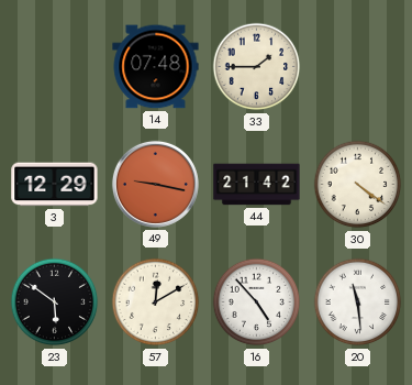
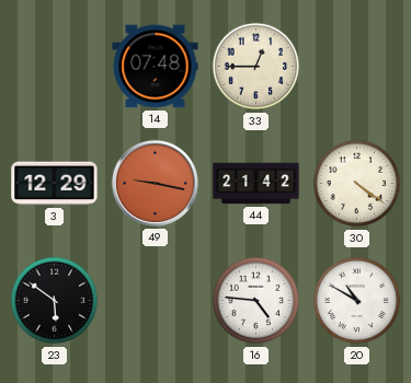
33: 1:45 -> 12:45 (256, 67)
57: 12:10 -> none (156, 302)
16: 4:53 -> 4:46 (256, 301)
20: 11:29 -> 10:50 (357, 301)
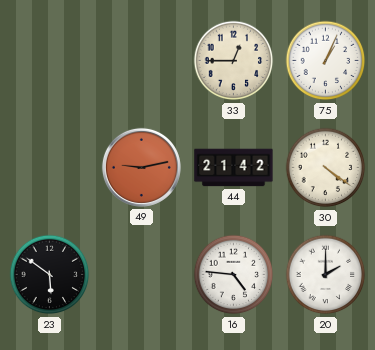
14: 07:48 -> none (156, 67)
75: none -> 1:04 (326, 61)
3: 12:29 -> none (55, 184)
49: 9:17 -> 9:13 (141, 167)
20: 10:50 -> 2:00 (326, 275)
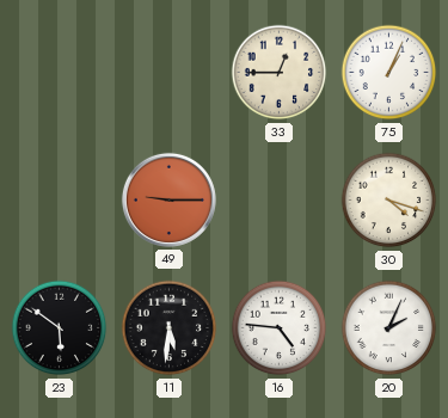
49: 9:13 -> 9:15 (168, 199)
44: 21:42 -> none (234, 168)
30: 4:21 -> 4:18 (389, 201)
11: none -> 5:31 (170, 328)
20: 2:00 -> 2:04 (389, 328)
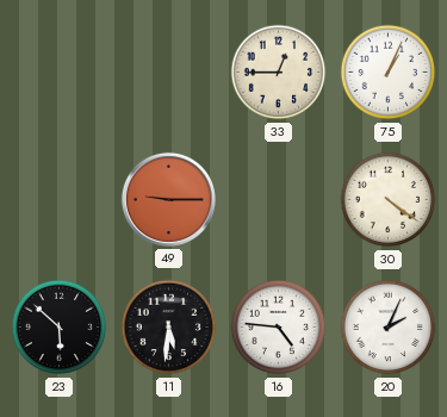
30: 4:18 -> 4:21 (389, 200)
23: 5:51 -> 5:52 (60, 328)
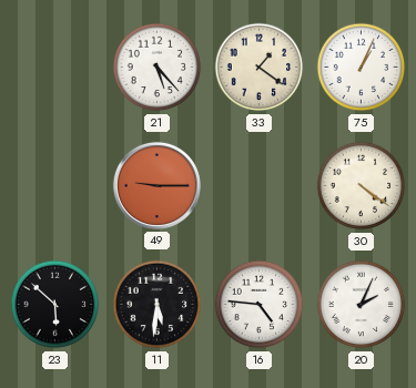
21: none -> 5:23 (158, 68)
33: 12:45 -> 1:21 (260, 68)
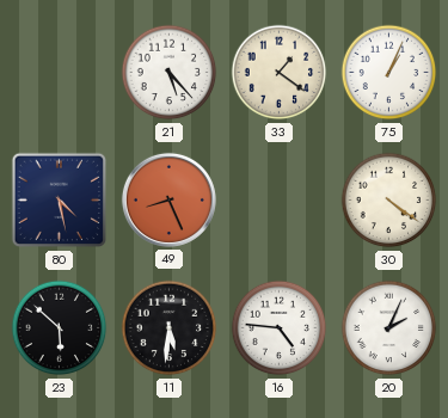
80: none -> 4:28 (60, 201)
49: 9:15 -> 8:26 (168, 199)
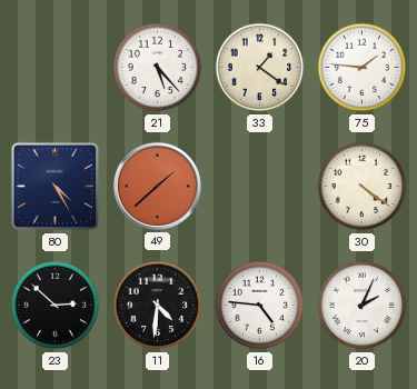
75: 1:04 -> 1:46 (363, 68)
80: 4:28 -> 4:25 (56, 187)
49: 8:26 -> 1:38 (157, 186)
23: 5:52 -> 2:52 (56, 306)
11: 5:31 -> 4:31 (158, 306)
